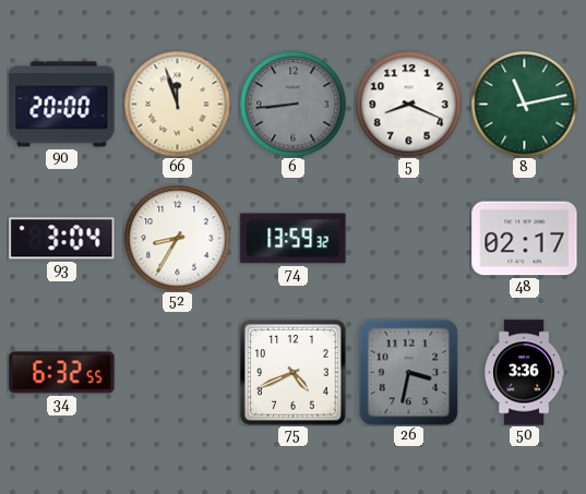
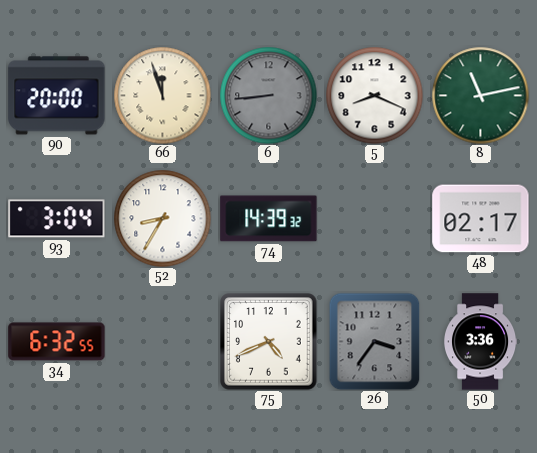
74: 13:59 -> 14:39 (269, 219)
26: 3:32 -> 3:36 (375, 341)
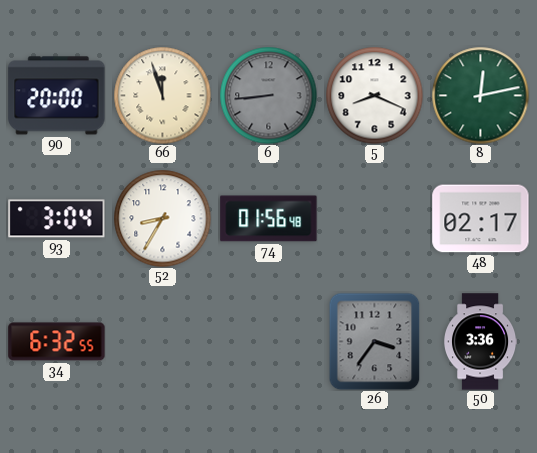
8: 11:13 -> 12:13 (480, 95)
74: 14:39 -> 01:56 (269, 219)
75: 4:41 -> none (269, 342)
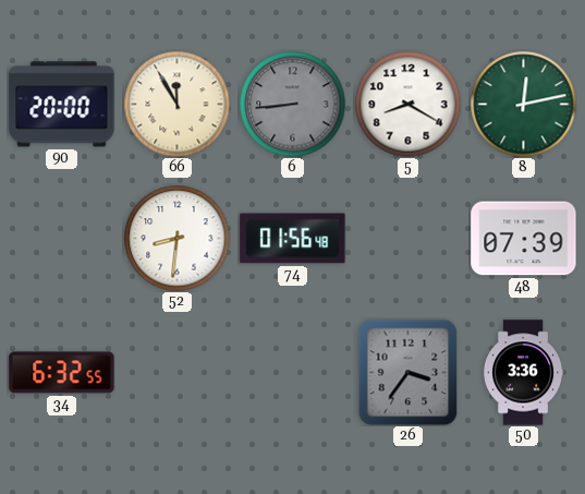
66: 11:57 -> 11:55 (176, 104)
5: 8:19 -> 8:20 (407, 104)
93: 3:04 -> none (57, 219)
52: 8:35 -> 8:31 (176, 238)
48: 02:17 -> 07:39 (524, 239)
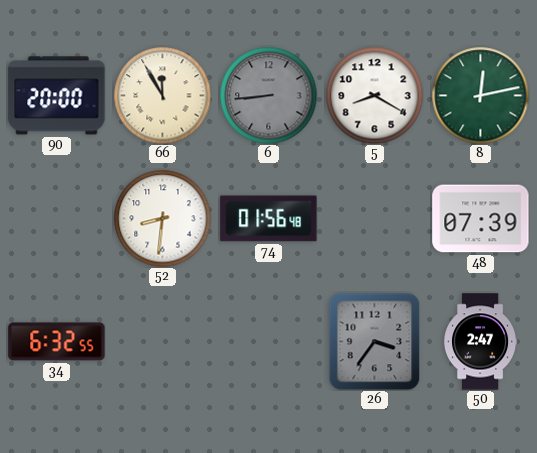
50: 3:36 -> 2:47 (481, 342)
